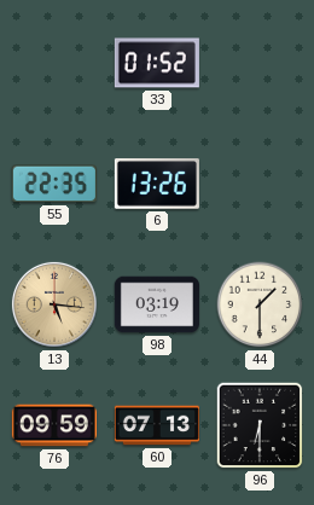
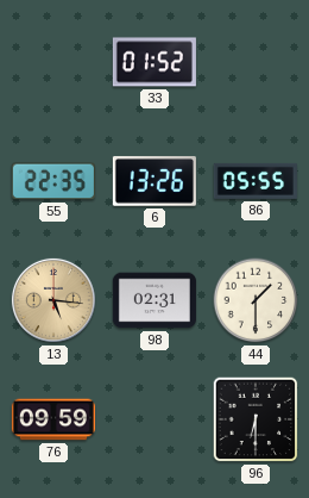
86: none -> 05:55 (256, 181)
98: 03:19 -> 02:31 (154, 300)
60: 07:13 -> none (157, 425)
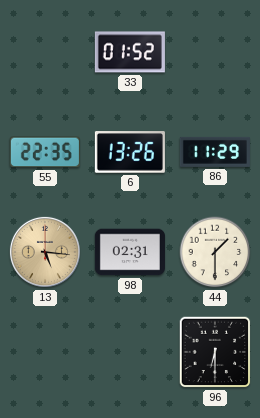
86: 05:55 -> 11:29 (215, 152)
76: 09:59 -> none (53, 419)
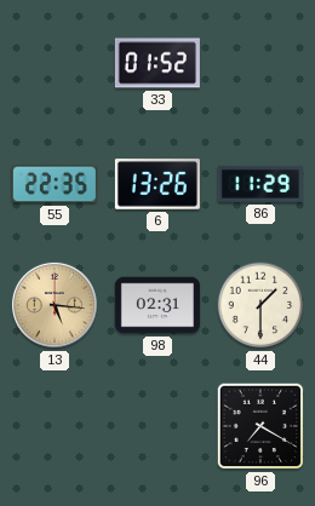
96: 6:30 -> 7:20 (260, 426)
